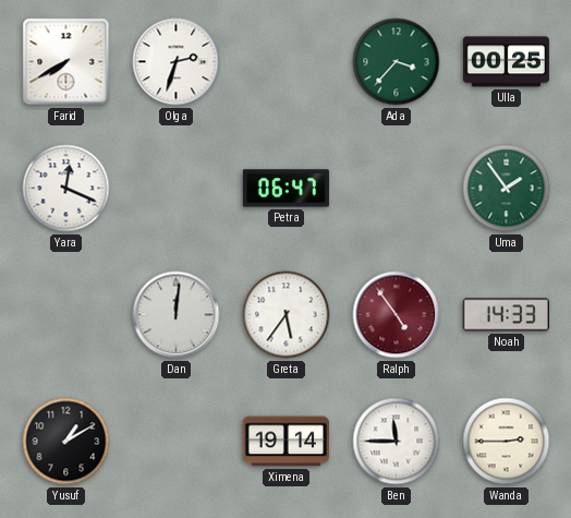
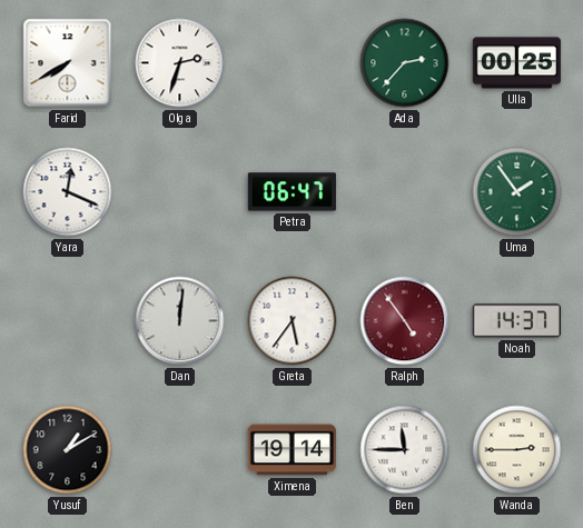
Ada: 3:37 -> 2:37 (405, 63)
Noah: 14:33 -> 14:37 (516, 321)
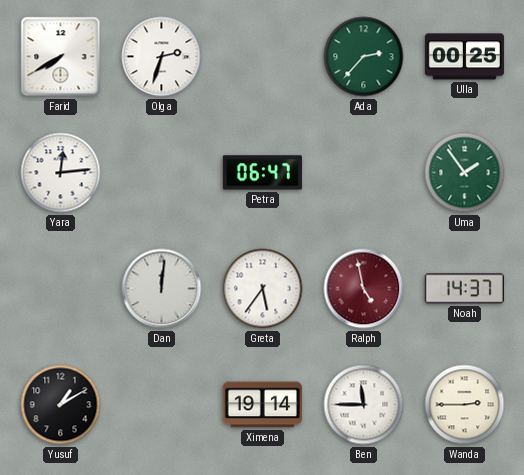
Yara: 12:19 -> 12:14 (61, 173)
Ralph: 4:54 -> 4:58 (364, 289)
